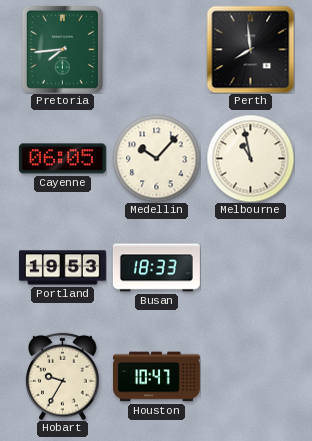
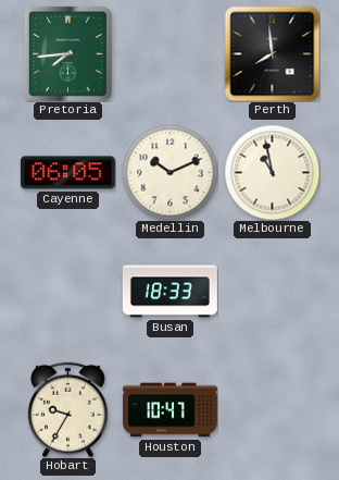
Medellin: 10:07 -> 10:11 (169, 172)
Portland: 19:53 -> none (62, 268)
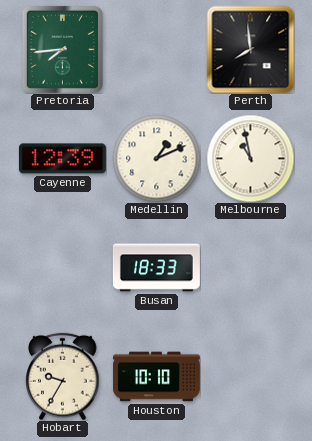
Cayenne: 06:05 -> 12:39 (62, 159)
Medellin: 10:11 -> 1:11 (156, 158)
Houston: 10:47 -> 10:10 (156, 377)
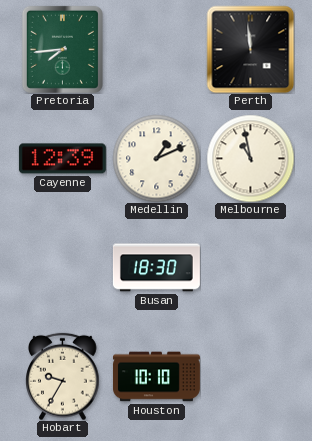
Perth: 7:59 -> 11:59 (250, 49)
Busan: 18:33 -> 18:30 (156, 268)
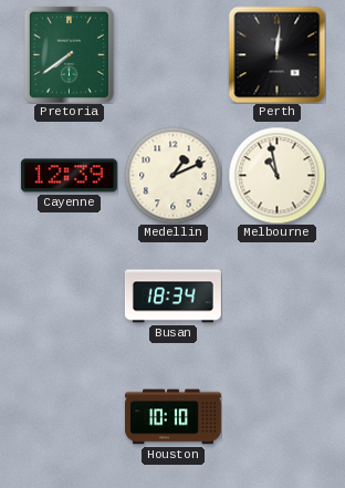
Pretoria: 7:44 -> 7:39 (69, 54)
Perth: 11:59 -> 12:01 (276, 54)
Busan: 18:30 -> 18:34 (172, 297)
Hobart: 9:35 -> none (63, 376)
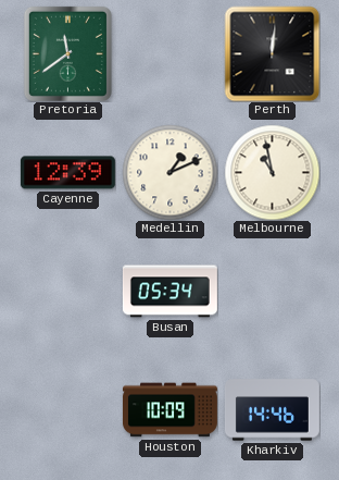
Pretoria: 7:39 -> 11:39 (67, 53)
Busan: 18:34 -> 05:34 (169, 292)
Houston: 10:10 -> 10:09 (169, 410)
Kharkiv: none -> 14:46 (272, 410)
